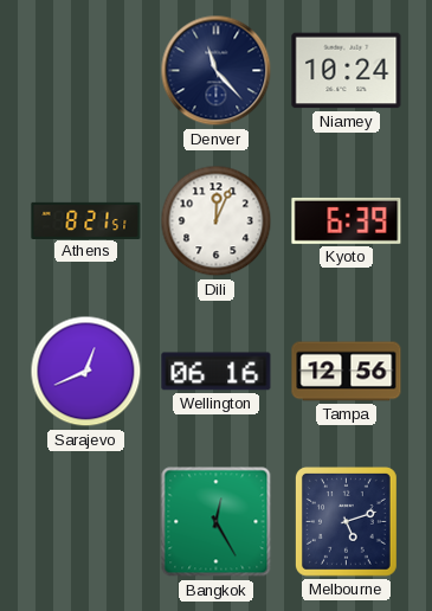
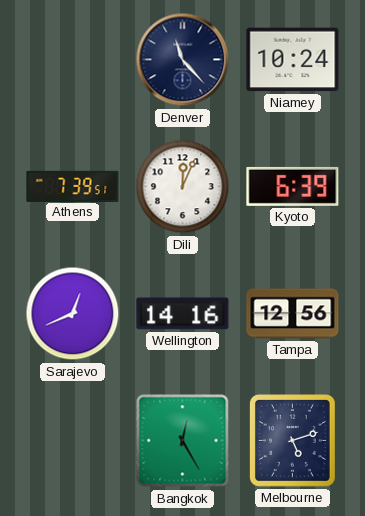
Athens: 8:21 -> 7:39 (73, 186)
Wellington: 06:16 -> 14:16 (183, 314)
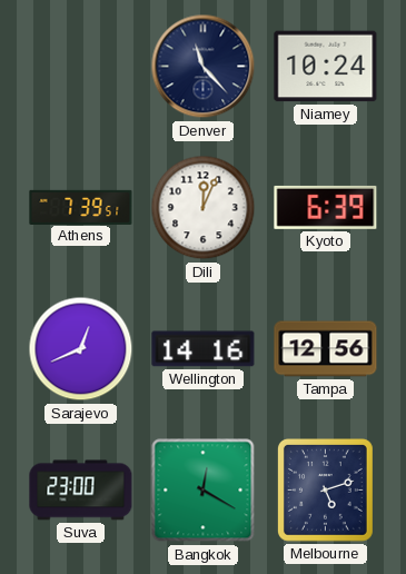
Suva: none -> 23:00 (81, 491)
Bangkok: 12:25 -> 12:20 (204, 491)
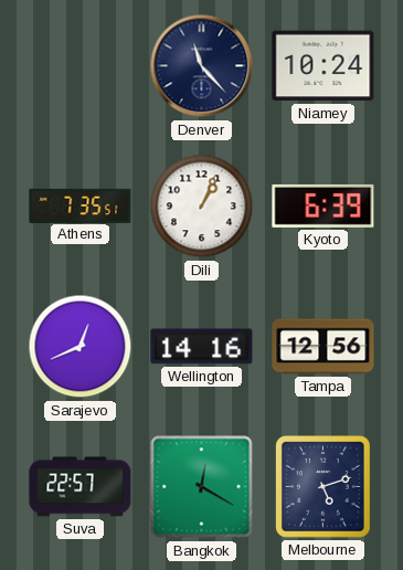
Athens: 7:39 -> 7:35 (81, 205)
Dili: 12:04 -> 1:04 (202, 207)
Suva: 23:00 -> 22:57 (81, 487)
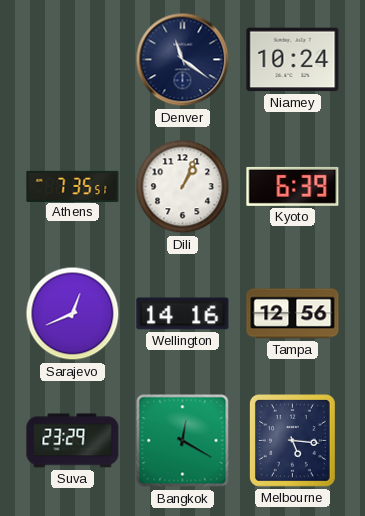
Denver: 11:23 -> 11:21 (183, 60)
Suva: 22:57 -> 23:29 (73, 441)
Melbourne: 5:12 -> 5:16 (293, 441)
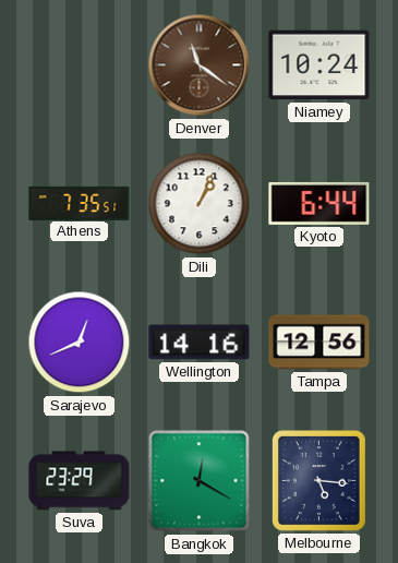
Denver dial: navy -> brown (200, 65)
Kyoto: 6:39 -> 6:44 (319, 203)
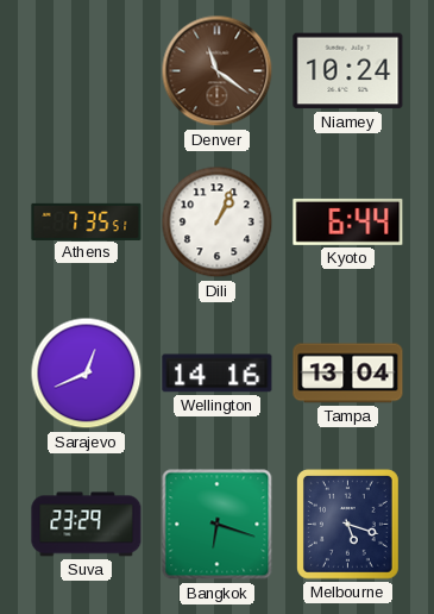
Tampa: 12:56 -> 13:04 (348, 374)
Bangkok: 12:20 -> 6:18 (218, 525)
Melbourne: 5:16 -> 5:18 (348, 525)
